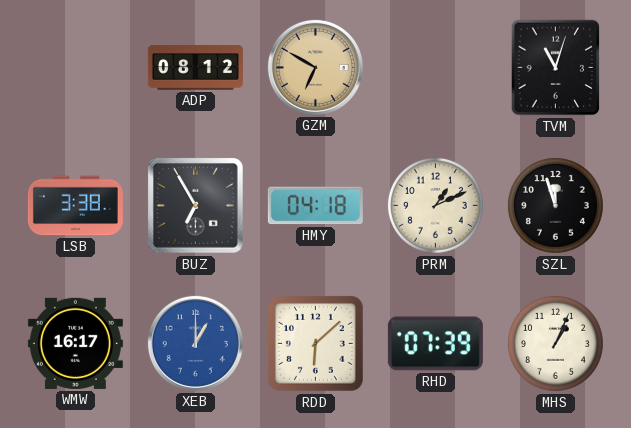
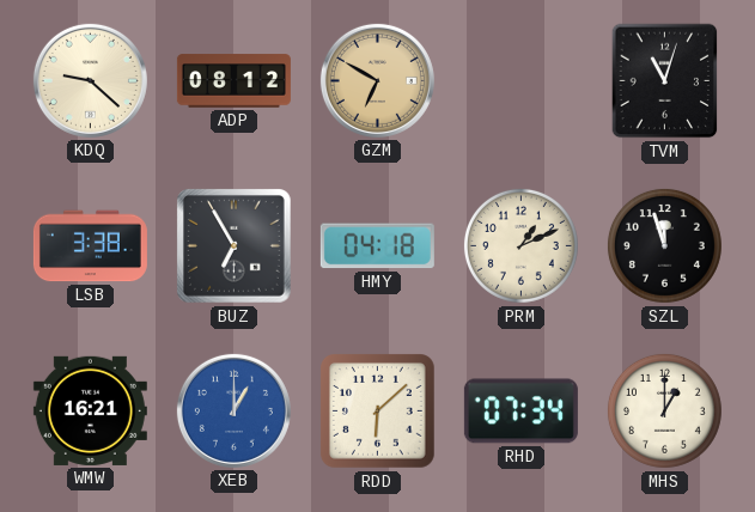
KDQ: none -> 9:22 (90, 80)
WMW: 16:17 -> 16:21 (90, 410)
RHD: 07:39 -> 07:34 (520, 412)
MHS: 1:04 -> 1:00 (664, 410)
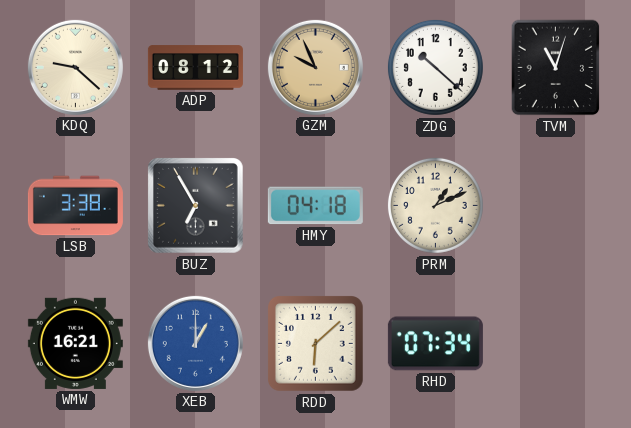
GZM: 6:50 -> 9:56 (315, 67)
ZDG: none -> 10:22 (435, 67)
SZL: 11:57 -> none (664, 245)
MHS: 1:00 -> none (664, 410)
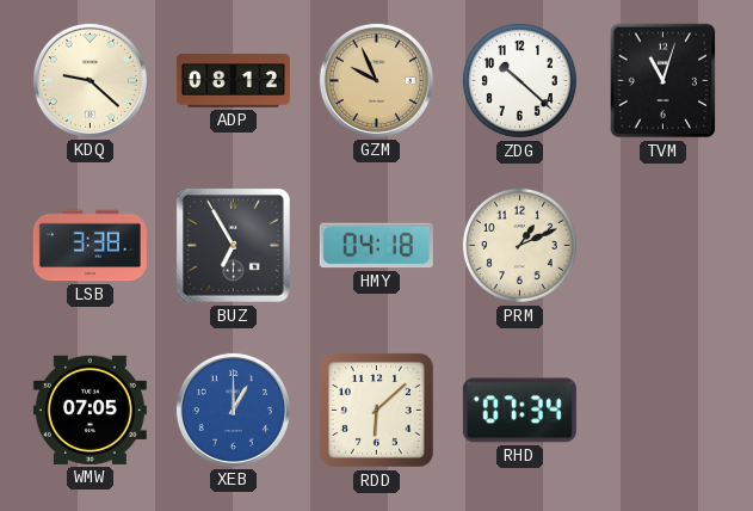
WMW: 16:21 -> 07:05 (90, 410)
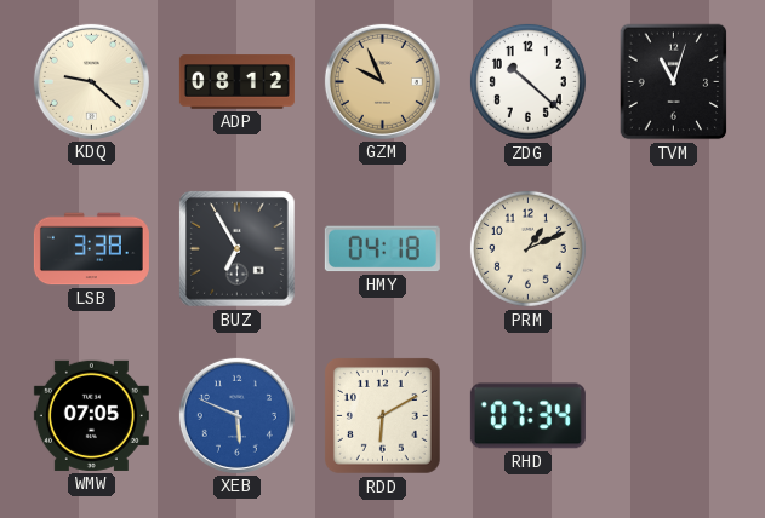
XEB: 1:00 -> 5:49 (236, 415)
RDD: 6:08 -> 6:10 (383, 416)
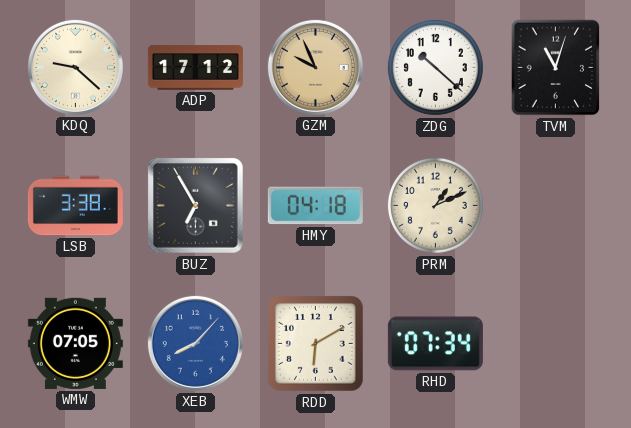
ADP: 08:12 -> 17:12 (195, 68)
XEB: 5:49 -> 8:07 (195, 343)
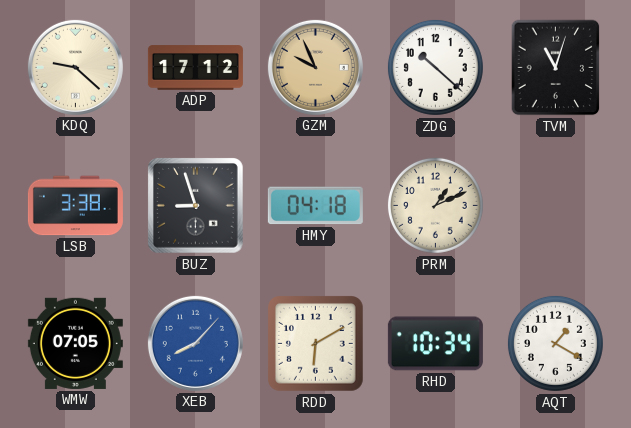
BUZ: 6:55 -> 8:57 (196, 206)
RHD: 07:34 -> 10:34 (435, 344)
AQT: none -> 1:20 (555, 343)
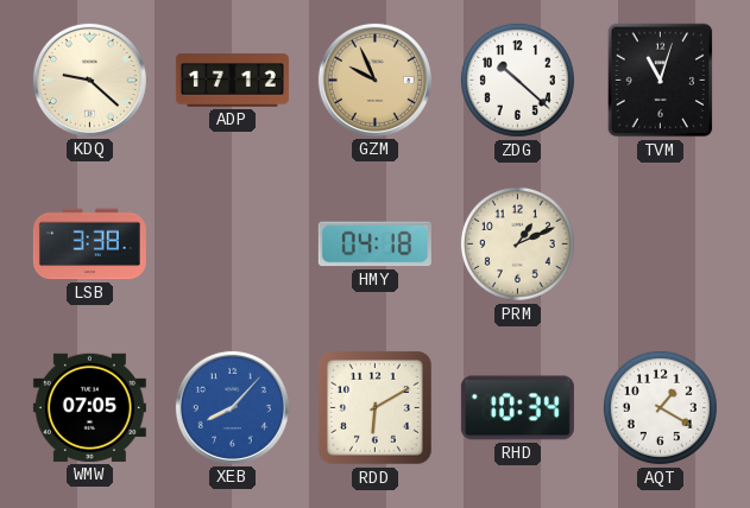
BUZ: 8:57 -> none (196, 206)
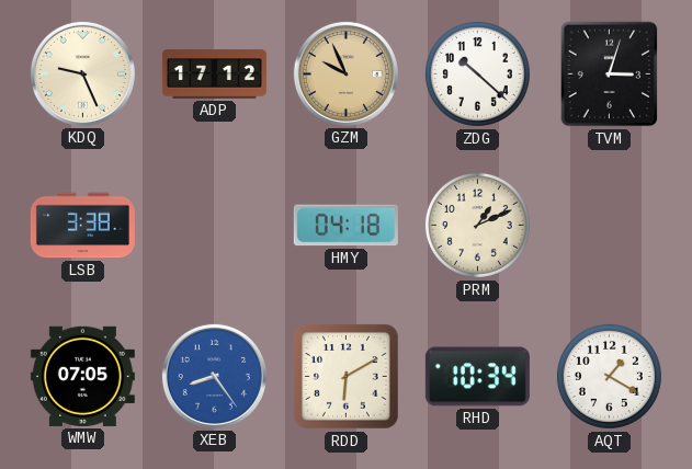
KDQ: 9:22 -> 9:26 (82, 73)
TVM: 11:03 -> 3:03 (610, 75)
XEB: 8:07 -> 8:24 (214, 376)
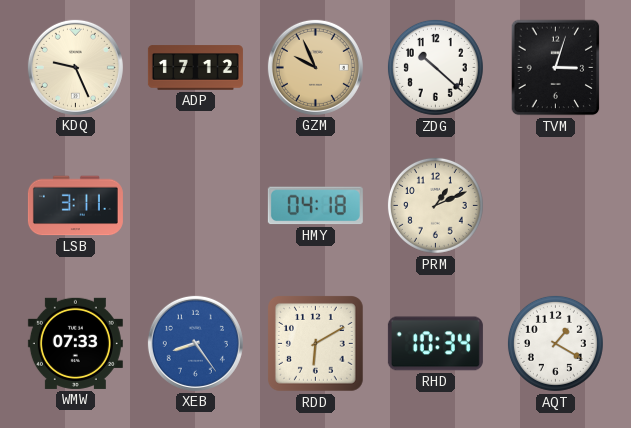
LSB: 3:38 -> 3:11 (75, 206)
WMW: 07:05 -> 07:33 (75, 343)
